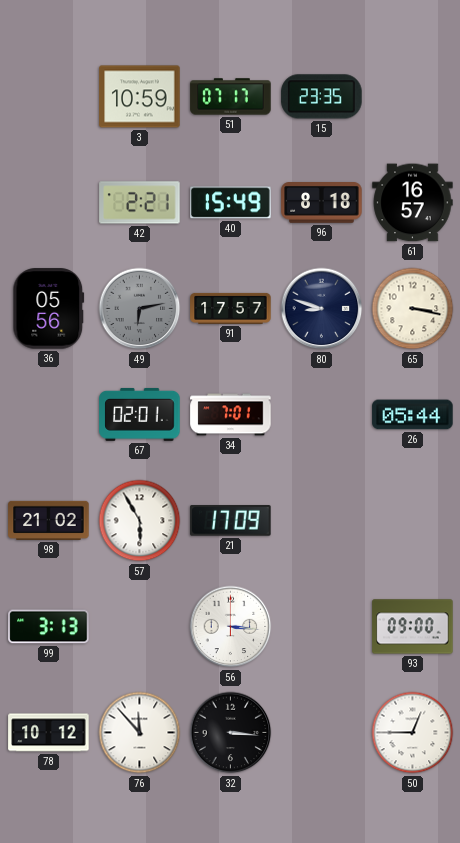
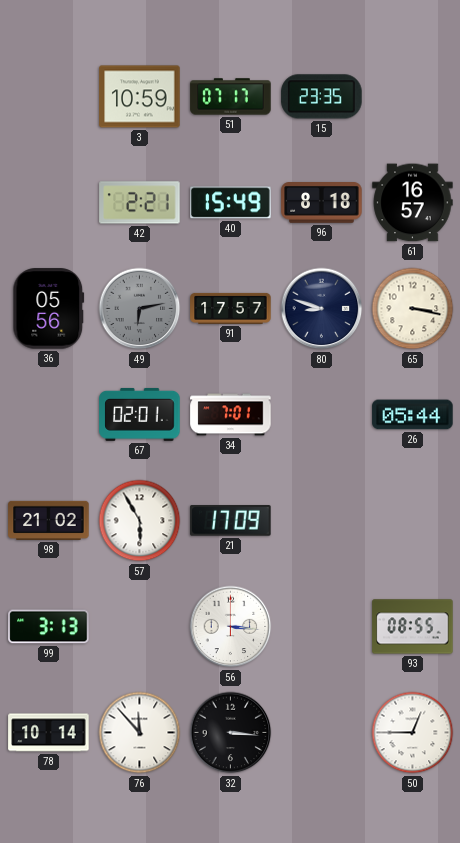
93: 09:00 -> 08:55 (413, 627)
78: 10:12 -> 10:14 (49, 733)
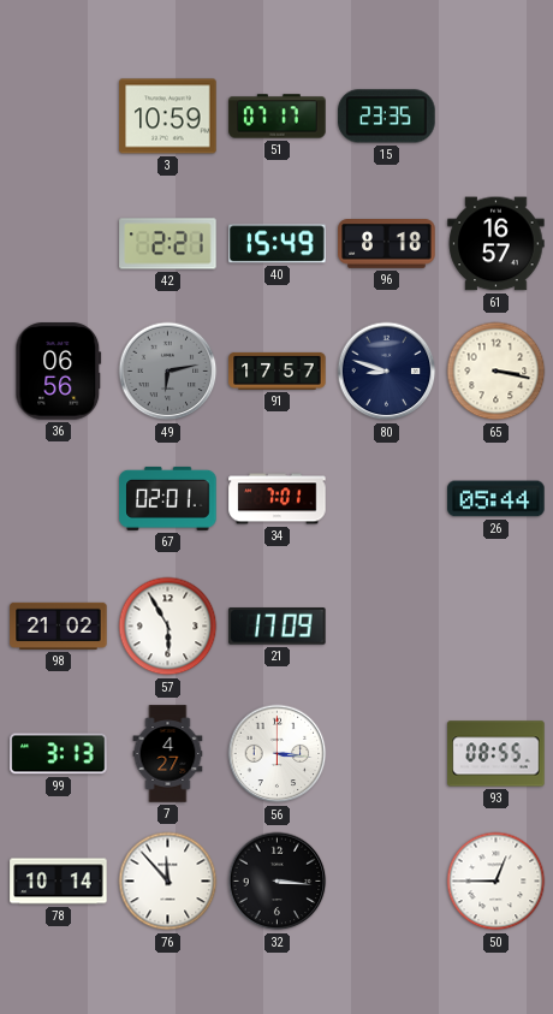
36: 05:56 -> 06:56 (59, 372)
7: none -> 4:27 (168, 754)
